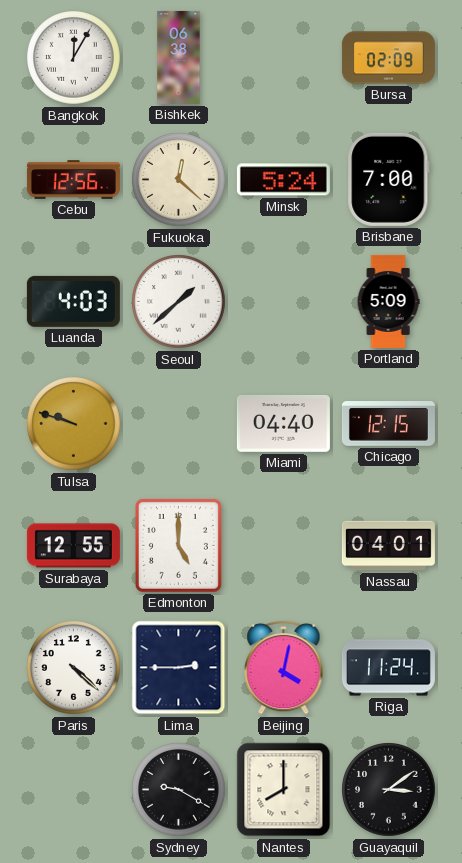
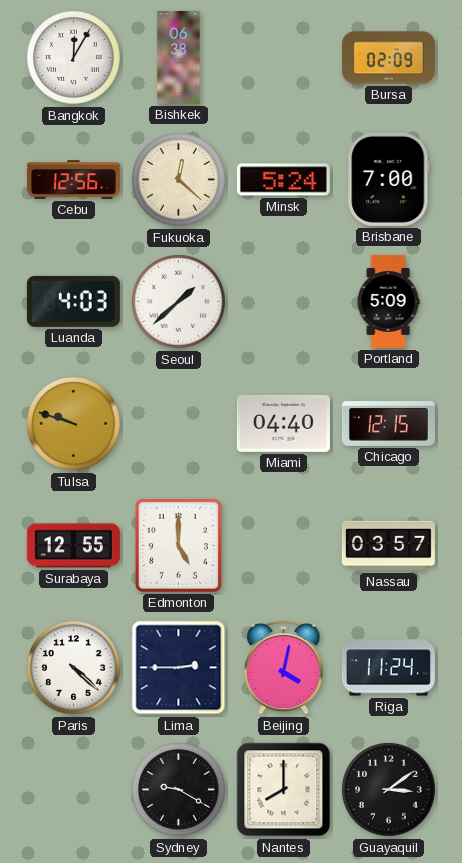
Nassau: 04:01 -> 03:57 (388, 546)
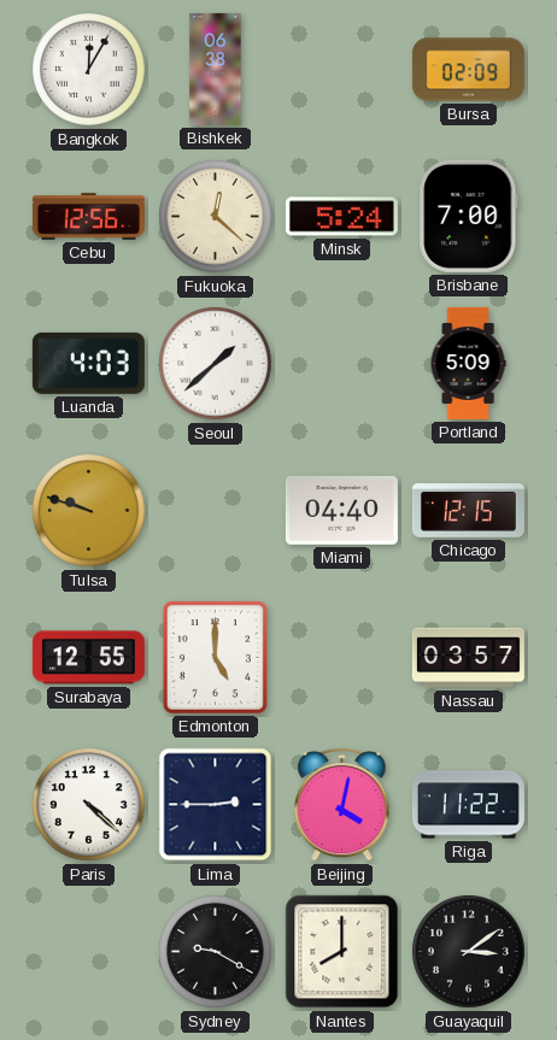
Riga: 11:24 -> 11:22 (468, 805)
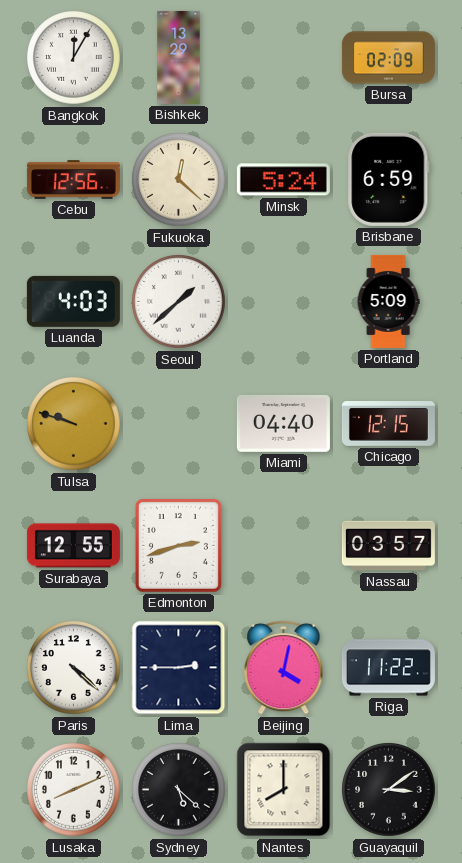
Bishkek: 06:38 -> 13:29 (179, 57)
Brisbane: 7:00 -> 6:59 (389, 179)
Edmonton: 5:00 -> 2:42 (178, 545)
Lusaka: none -> 8:11 (74, 790)
Sydney: 9:20 -> 5:22 (179, 790)
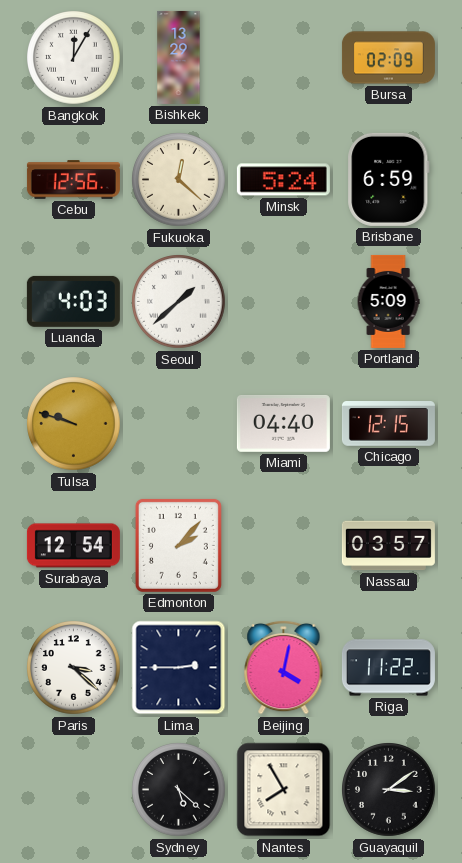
Surabaya: 12:55 -> 12:54 (73, 546)
Edmonton: 2:42 -> 2:07 (178, 545)
Paris: 4:22 -> 3:22 (74, 668)
Lusaka: 8:11 -> none (74, 790)
Nantes: 8:00 -> 7:55 (284, 790)
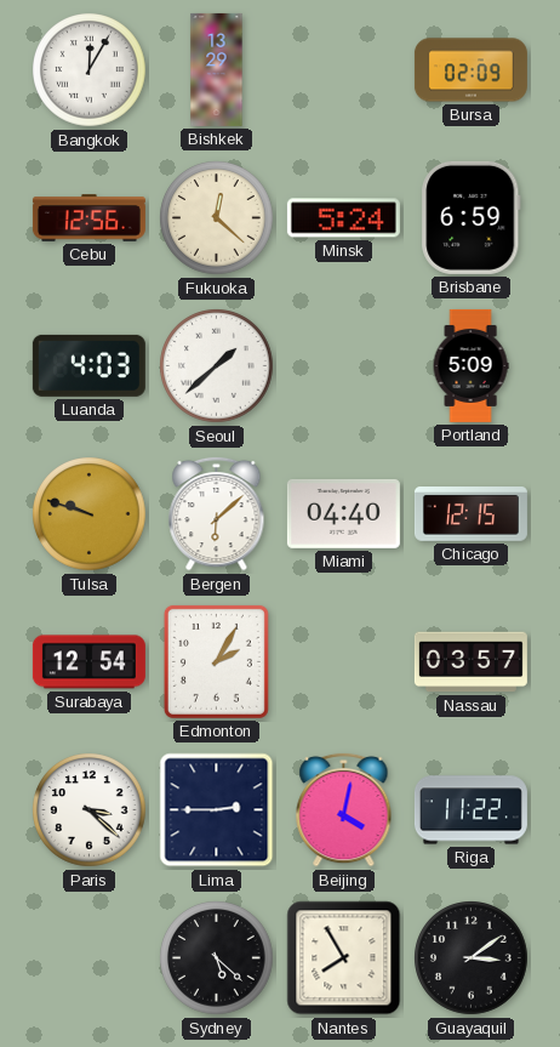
Bergen: none -> 6:08 (217, 513)
Edmonton: 2:07 -> 2:05 (216, 661)
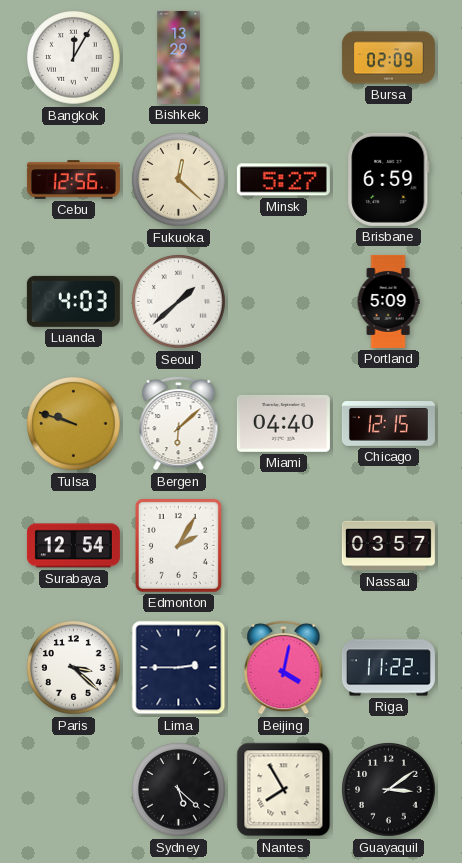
Minsk: 5:24 -> 5:27 (283, 180)
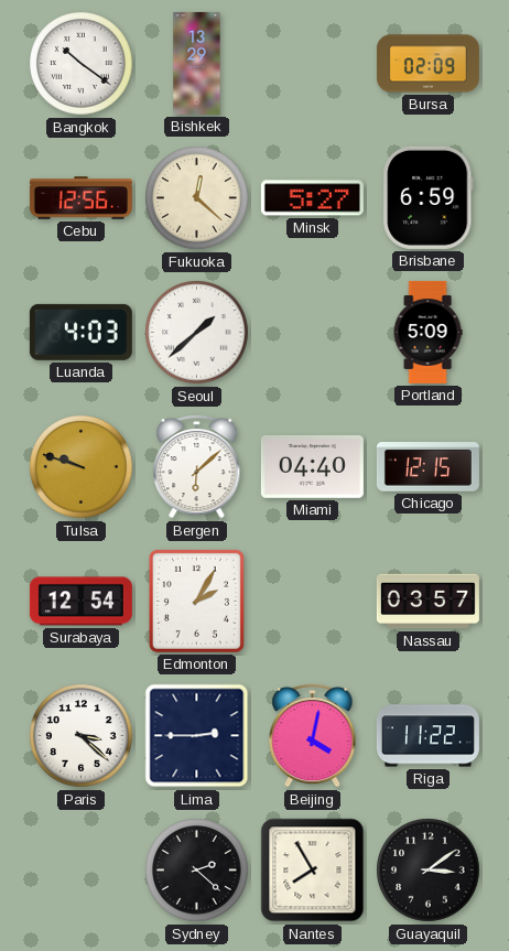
Bangkok: 12:05 -> 10:21 (82, 64)
Sydney: 5:22 -> 2:22 (197, 871)
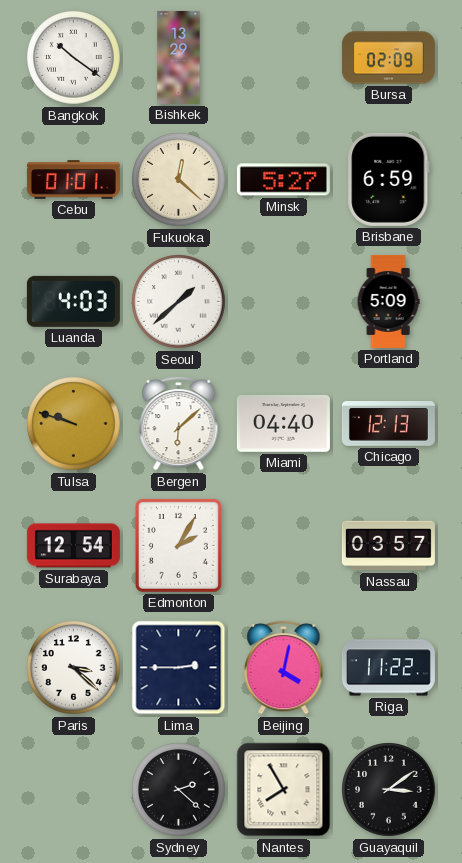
Cebu: 12:56 -> 01:01 (73, 180)
Chicago: 12:15 -> 12:13 (388, 424)
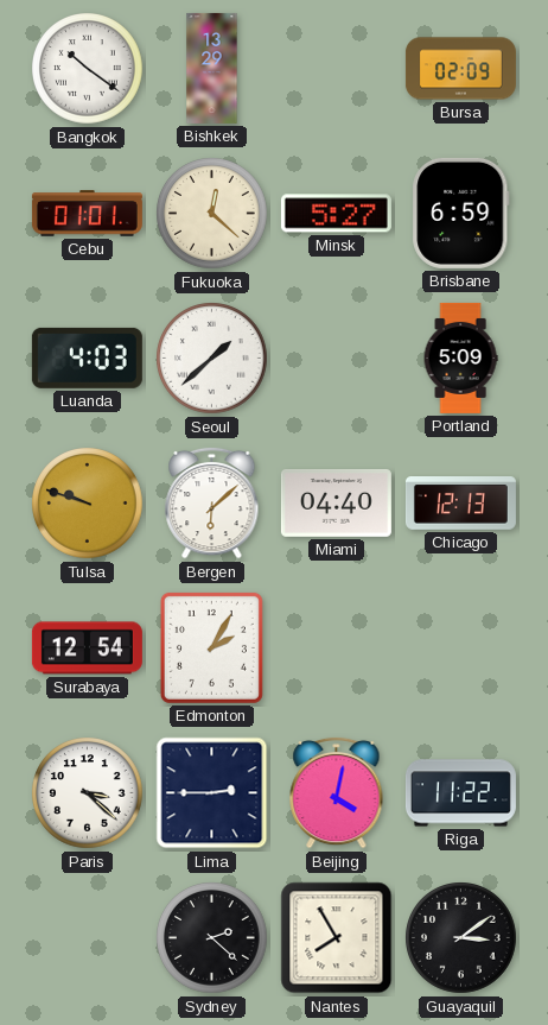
Nassau: 03:57 -> none (388, 546)
